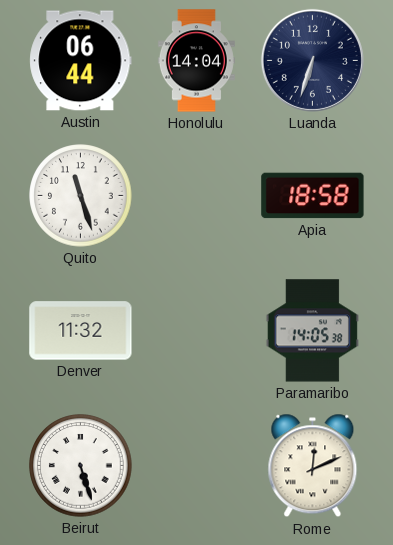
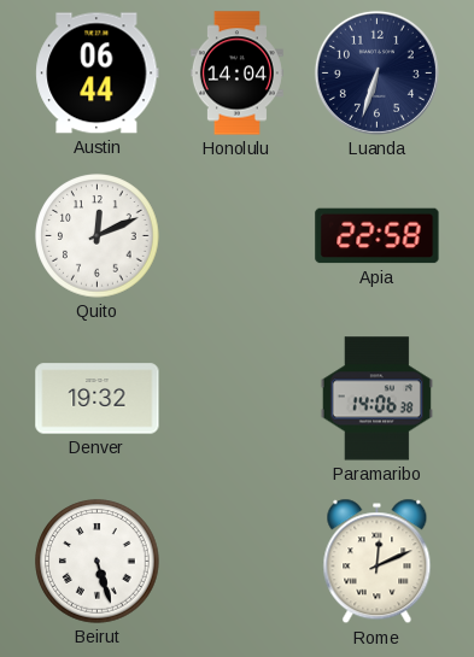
Quito: 11:27 -> 12:11 (98, 236)
Apia: 18:58 -> 22:58 (378, 236)
Denver: 11:32 -> 19:32 (98, 399)
Paramaribo: 14:05 -> 14:06 (376, 399)
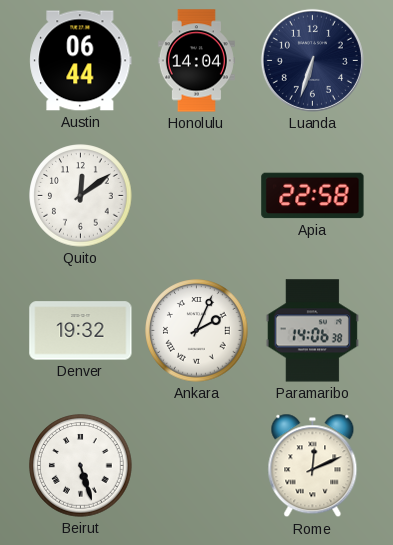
Quito: 12:11 -> 12:09 (81, 196)
Ankara: none -> 2:04 (197, 331)
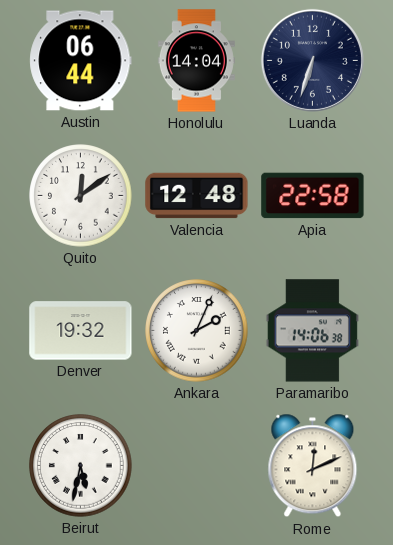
Valencia: none -> 12:48 (197, 196)
Beirut: 5:27 -> 5:32 (81, 466)
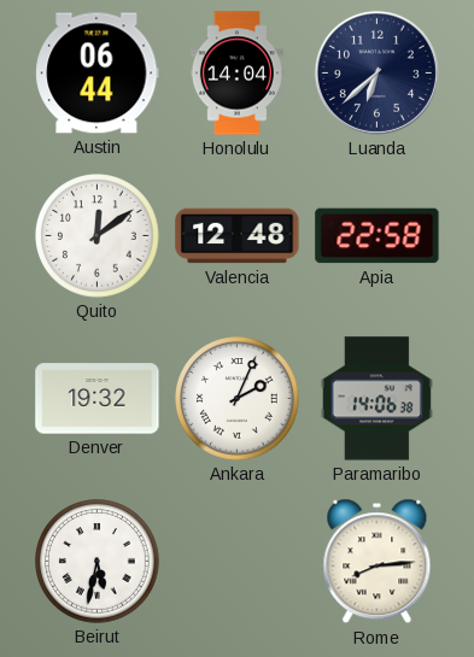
Luanda: 6:33 -> 6:38 (376, 72)
Rome: 12:11 -> 8:14 (378, 562)
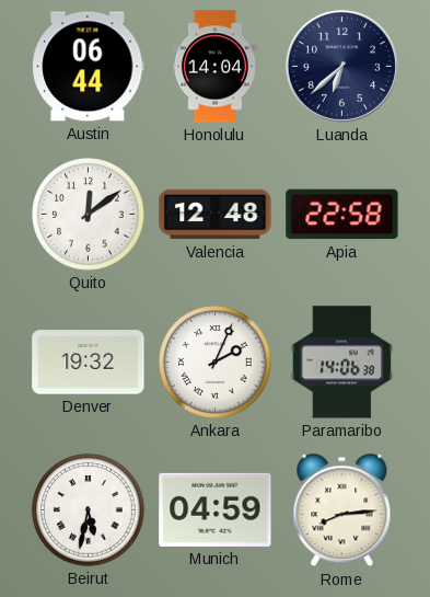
Munich: none -> 04:59 (216, 509)
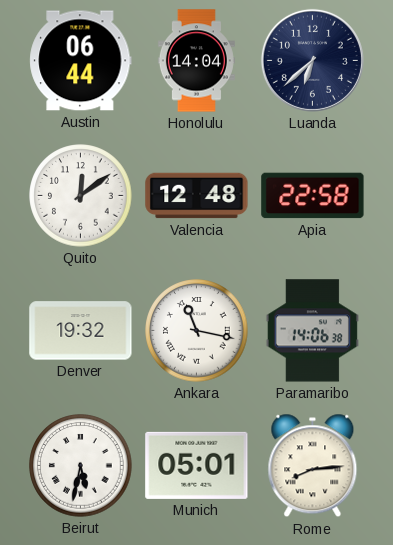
Ankara: 2:04 -> 11:17 (197, 331)
Munich: 04:59 -> 05:01 (197, 465)
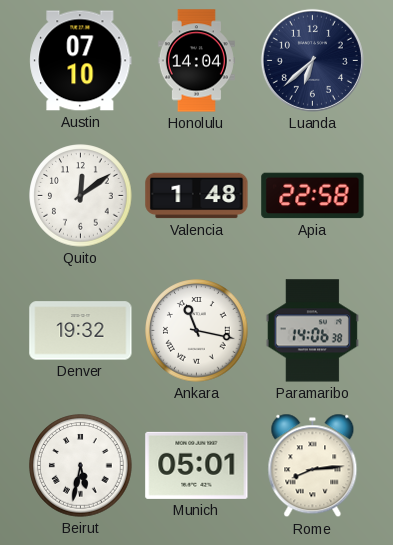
Austin: 06:44 -> 07:10 (81, 61)
Valencia: 12:48 -> 1:48 (197, 196)
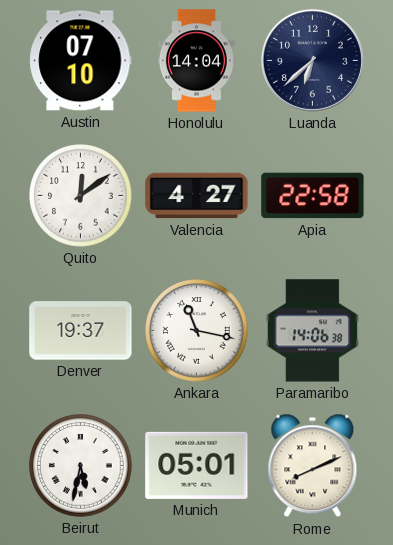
Valencia: 1:48 -> 4:27 (197, 196)
Denver: 19:32 -> 19:37 (81, 331)
Rome: 8:14 -> 8:11 (313, 466)
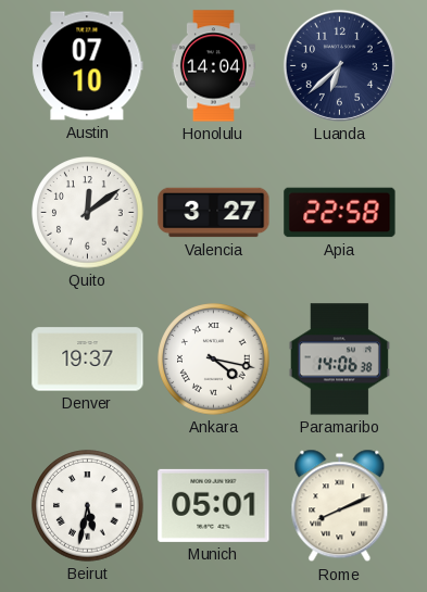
Valencia: 4:27 -> 3:27 (214, 213)
Ankara: 11:17 -> 4:17 (214, 360)
